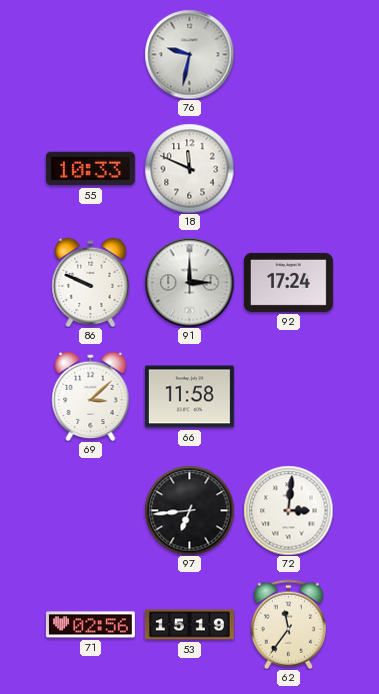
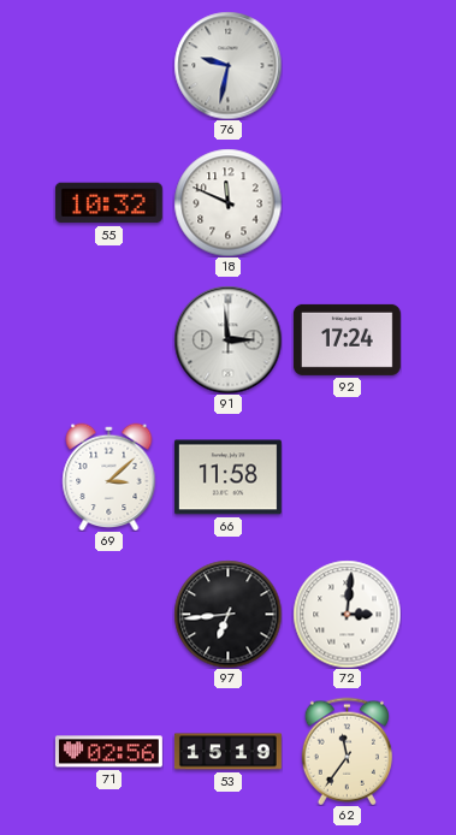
55: 10:33 -> 10:32 (108, 203)
86: 9:49 -> none (91, 282)
91: 3:00 -> 2:59 (227, 339)
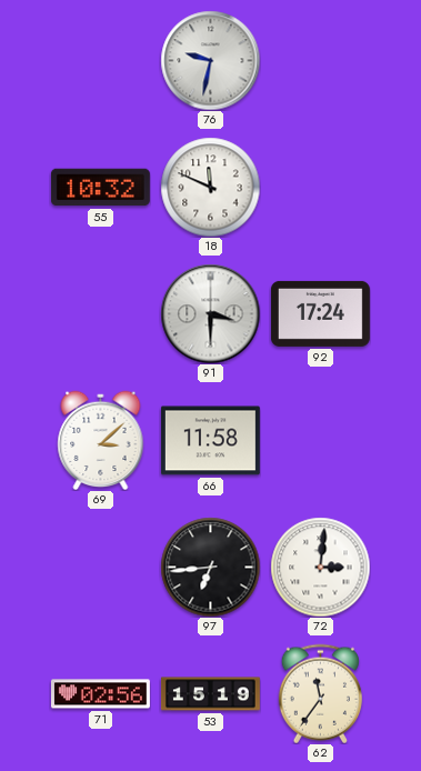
91: 2:59 -> 3:30 (210, 313)
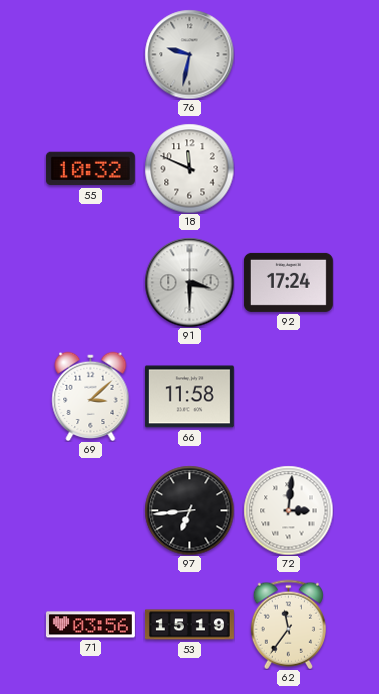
71: 02:56 -> 03:56 (90, 625)
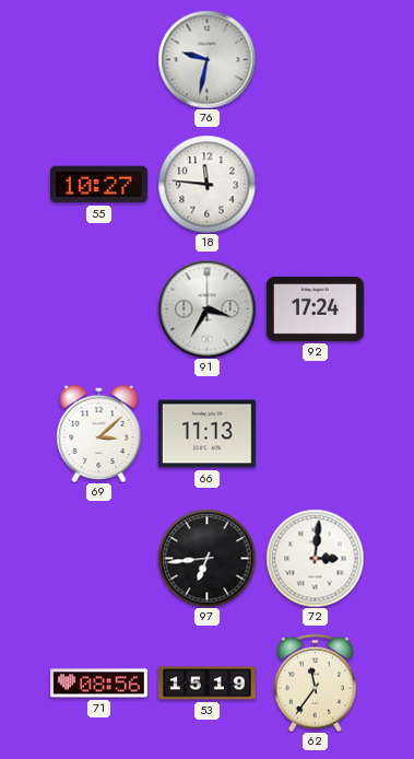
55: 10:32 -> 10:27 (98, 185)
18: 11:49 -> 11:46 (206, 184)
91: 3:30 -> 3:35 (206, 308)
66: 11:58 -> 11:13 (206, 434)
71: 03:56 -> 08:56 (98, 684)
